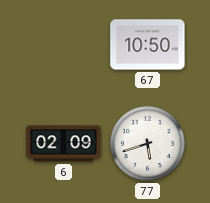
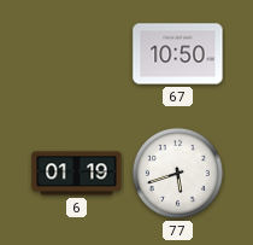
6: 02:09 -> 01:19 (77, 174)
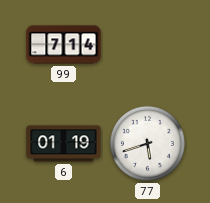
99: none -> 7:14 (64, 45)
67: 10:50 -> none (178, 54)
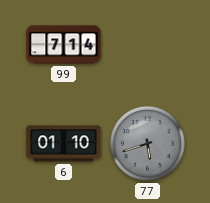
6: 01:19 -> 01:10 (64, 144)
77 dial: white -> grey (147, 143)
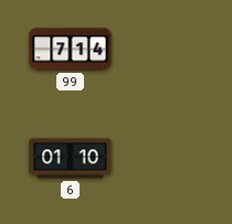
77: 5:42 -> none (147, 143)
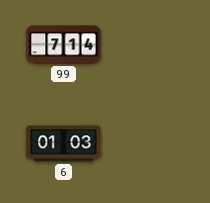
6: 01:10 -> 01:03 (64, 144)
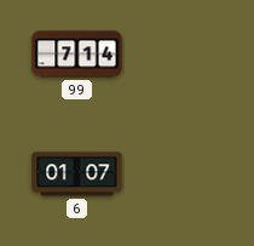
6: 01:03 -> 01:07 (77, 175)
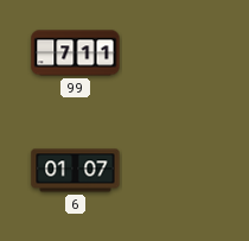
99: 7:14 -> 7:11 (76, 53)
